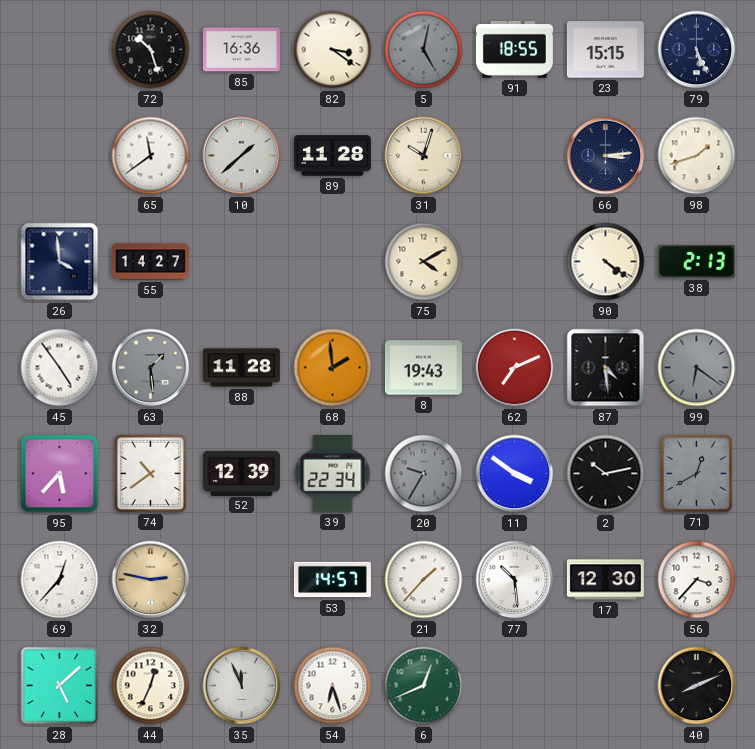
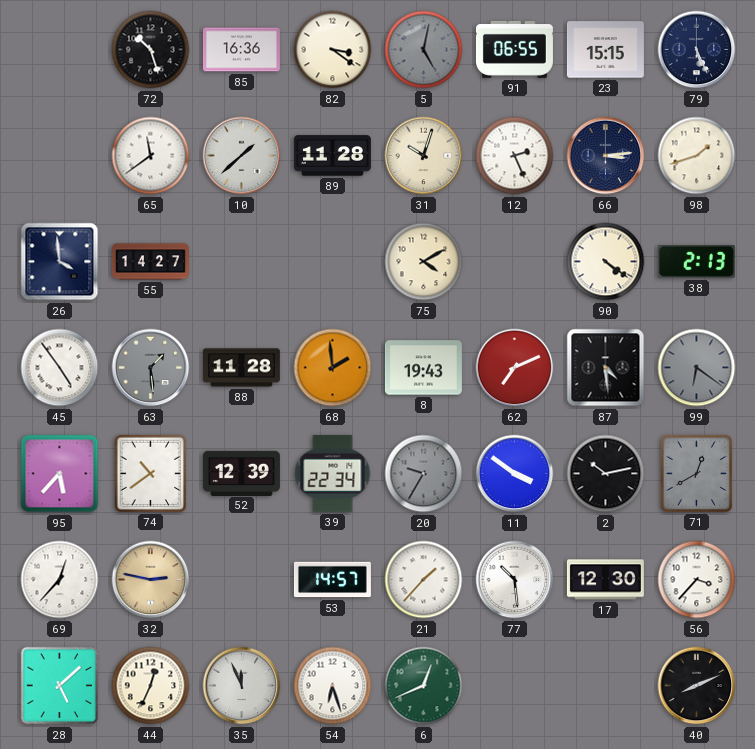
91: 18:55 -> 06:55 (514, 49)
12: none -> 2:26 (515, 156)
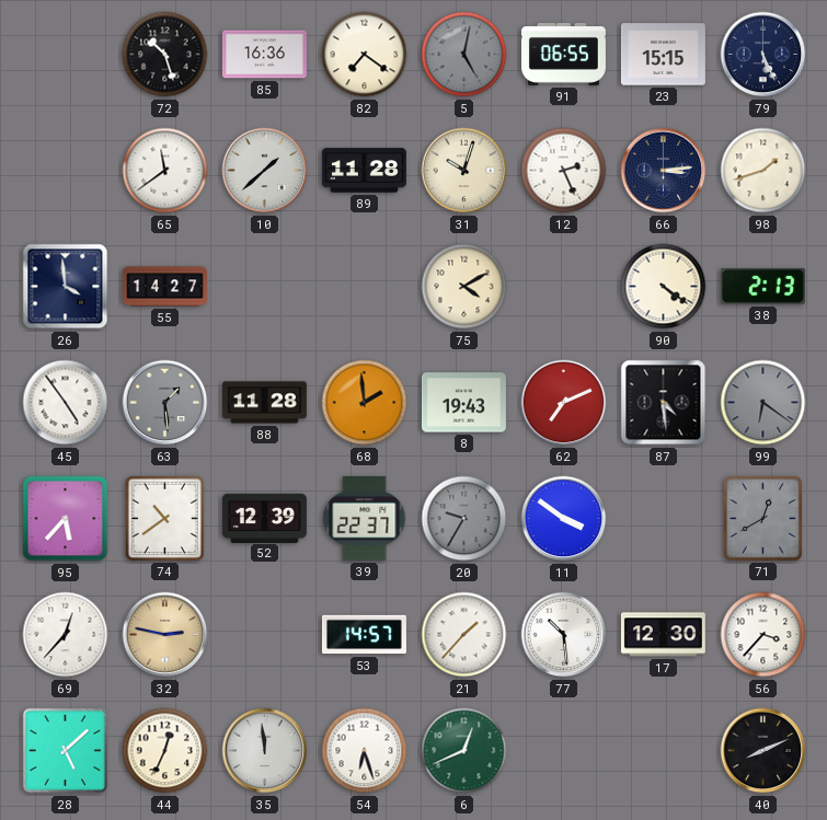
82: 3:21 -> 7:21 (365, 55)
39: 22:34 -> 22:37 (365, 518)
2: 10:13 -> none (606, 474)
35: 11:56 -> 11:59 (265, 751)
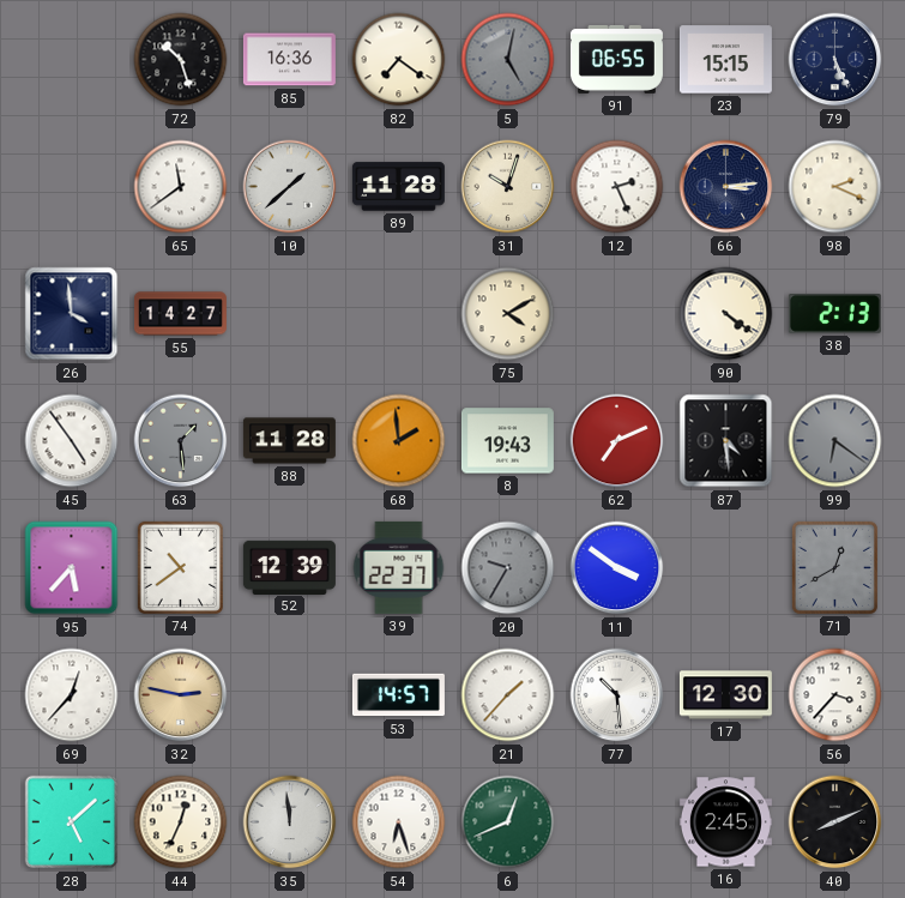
98: 1:42 -> 2:19 (835, 187)
16: none -> 2:45 (725, 822)
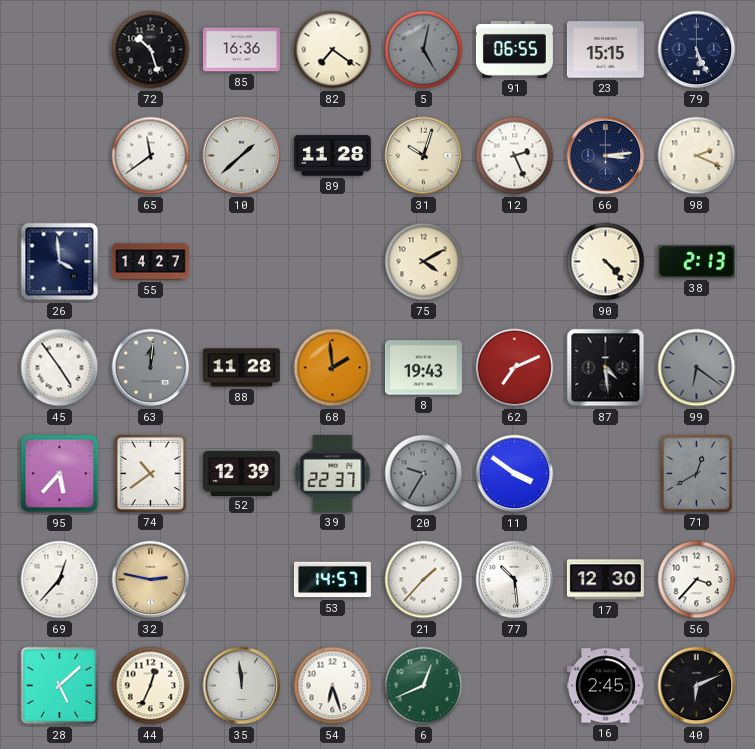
90: 4:21 -> 4:23 (606, 262)
63: 1:29 -> 12:01 (151, 368)
40: 8:11 -> 6:11 (697, 686)
